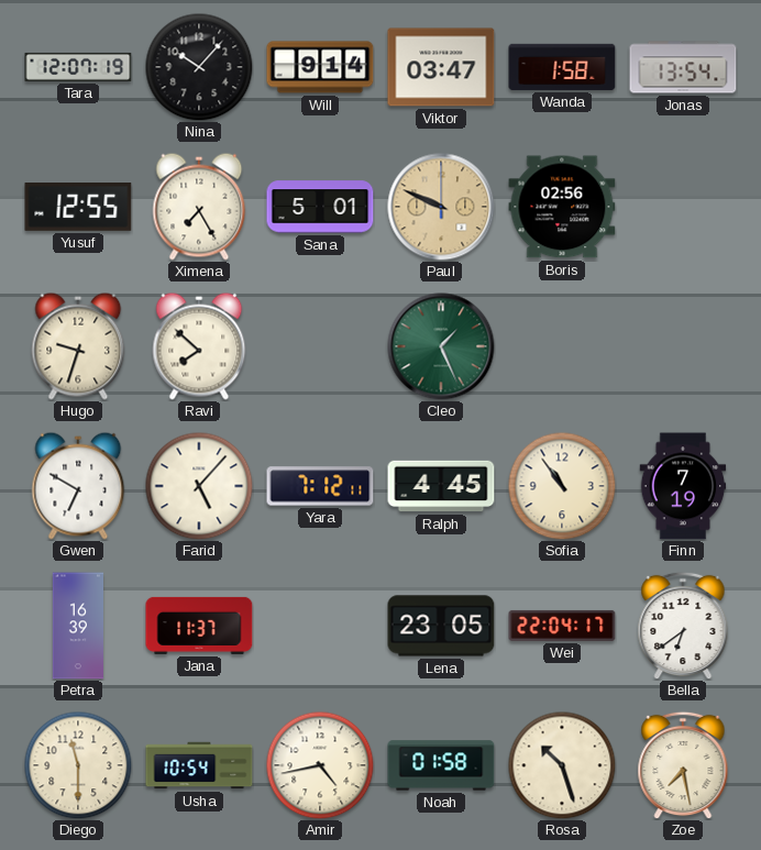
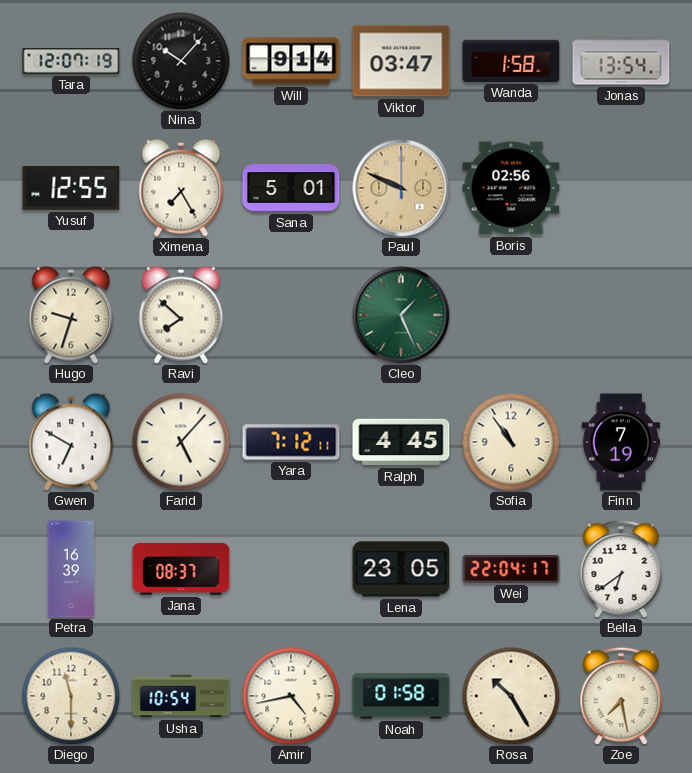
Jana: 11:37 -> 08:37 (181, 569)
Rosa: 10:27 -> 10:25 (511, 696)
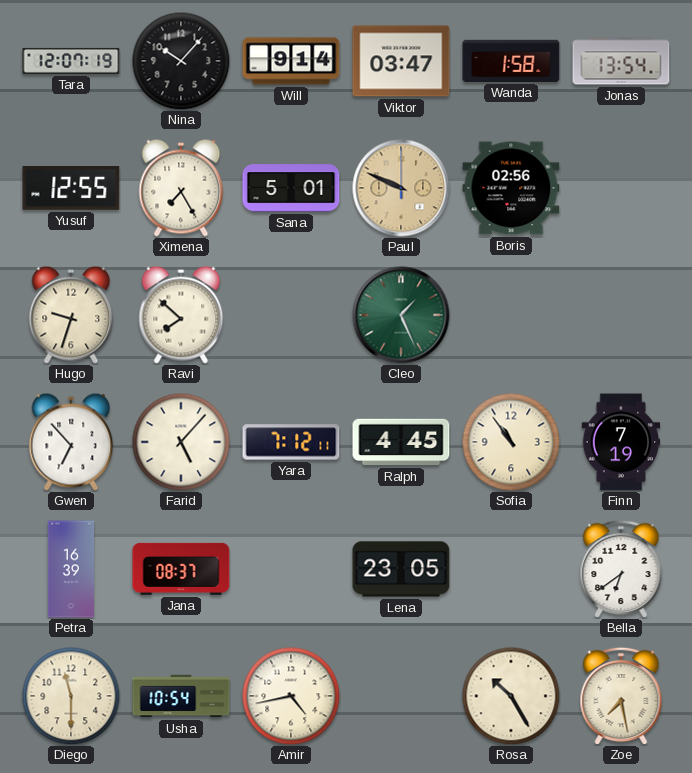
Gwen: 6:50 -> 6:53 (71, 442)
Wei: 22:04 -> none (511, 569)
Noah: 01:58 -> none (401, 696)
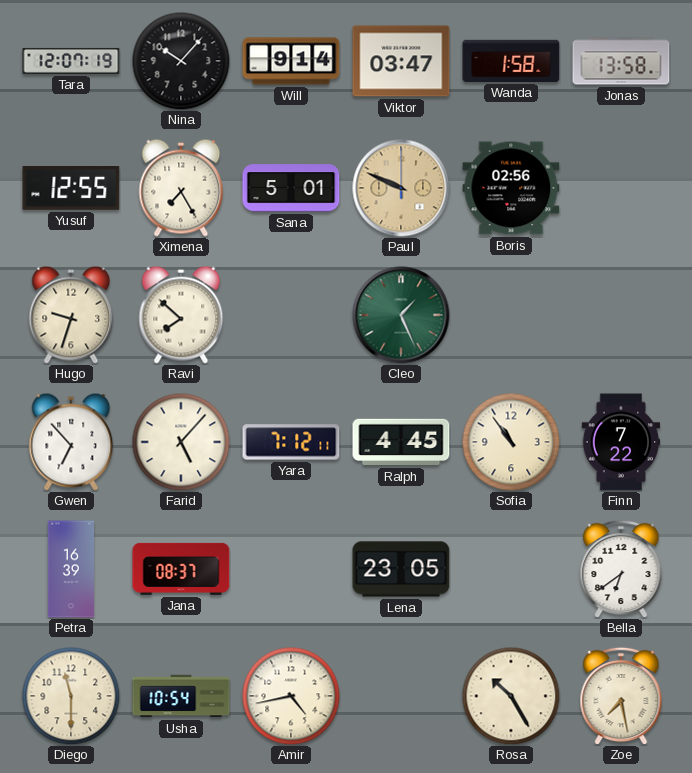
Jonas: 13:54 -> 13:58 (621, 61)
Finn: 7:19 -> 7:22 (621, 442)
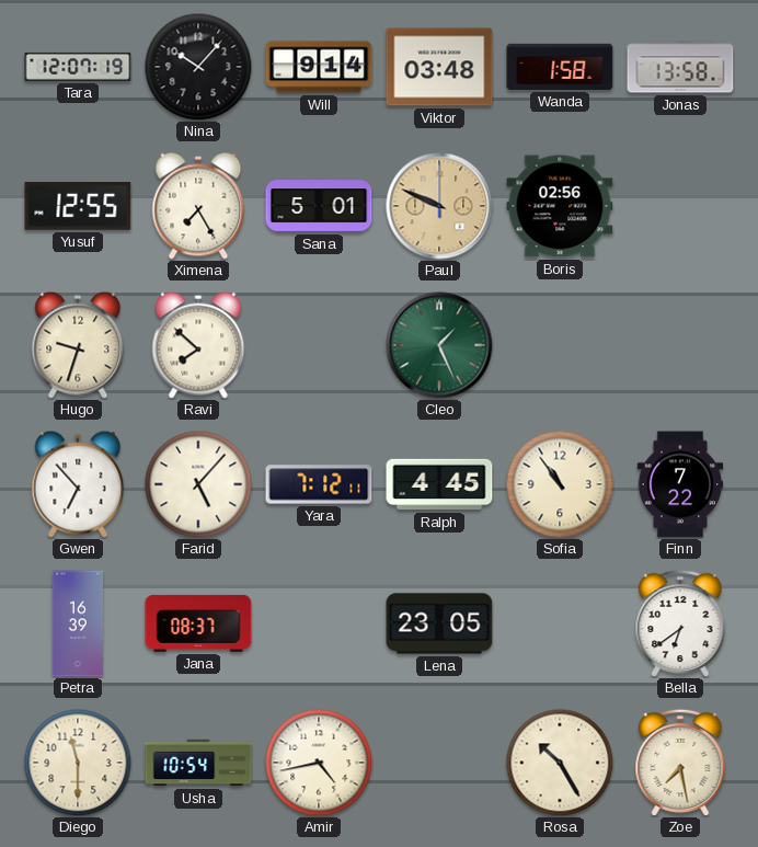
Viktor: 03:47 -> 03:48 (439, 67)
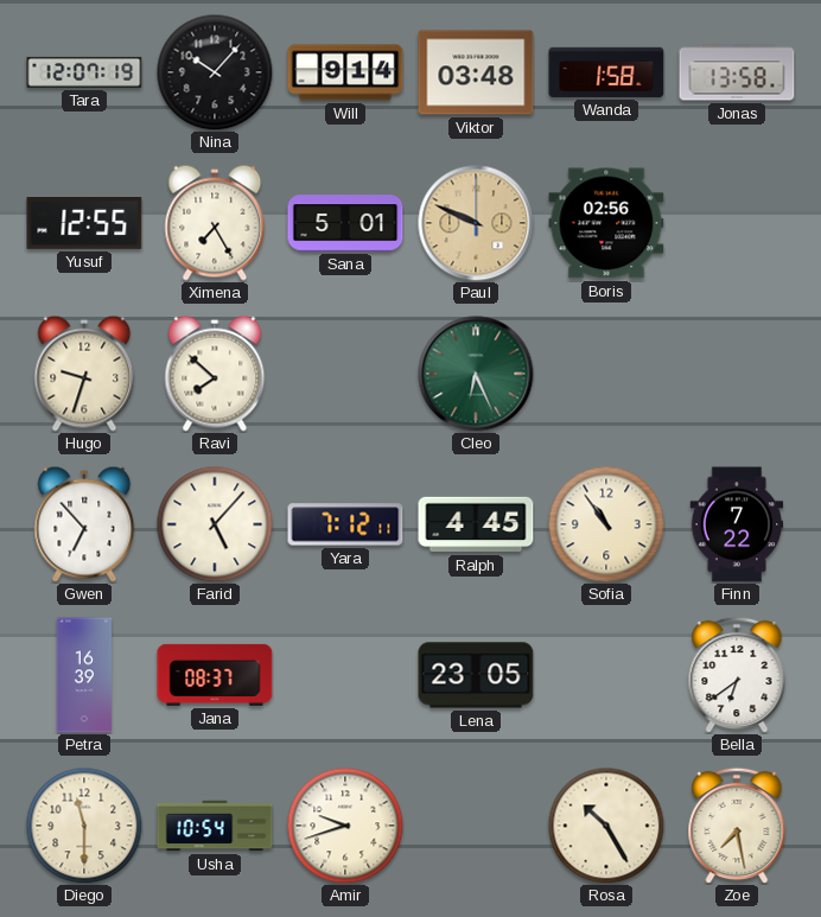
Cleo: 1:26 -> 6:26 (476, 374)
Amir: 4:43 -> 9:42 (345, 826)
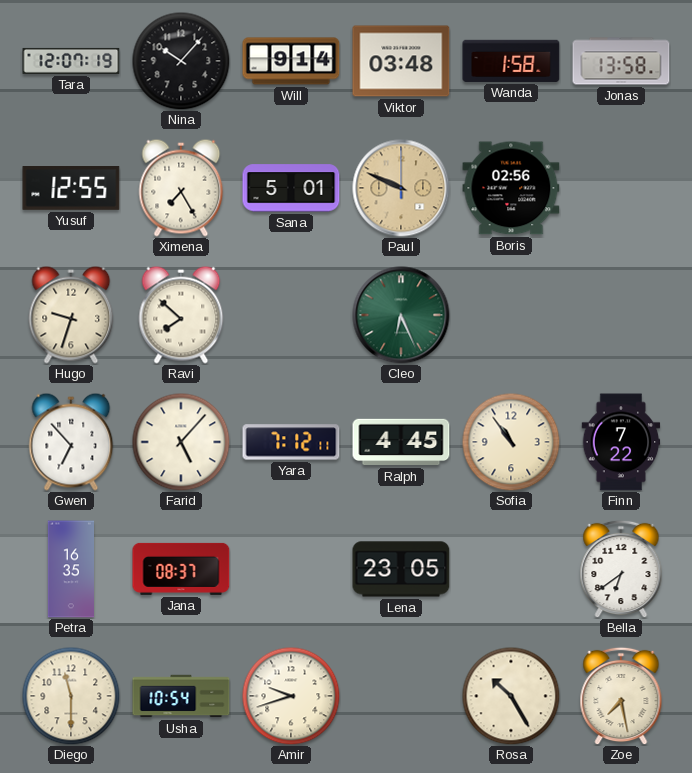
Petra: 16:39 -> 16:35 (70, 569)
